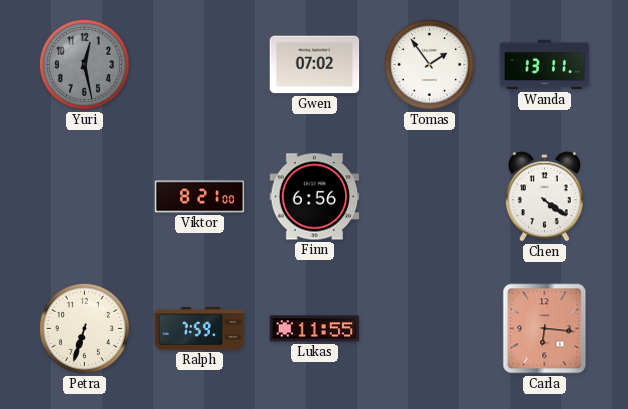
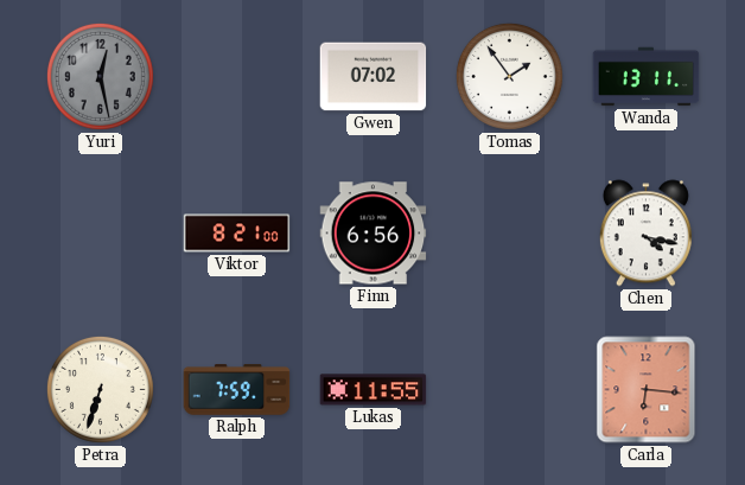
Chen: 4:21 -> 4:17 (645, 234)
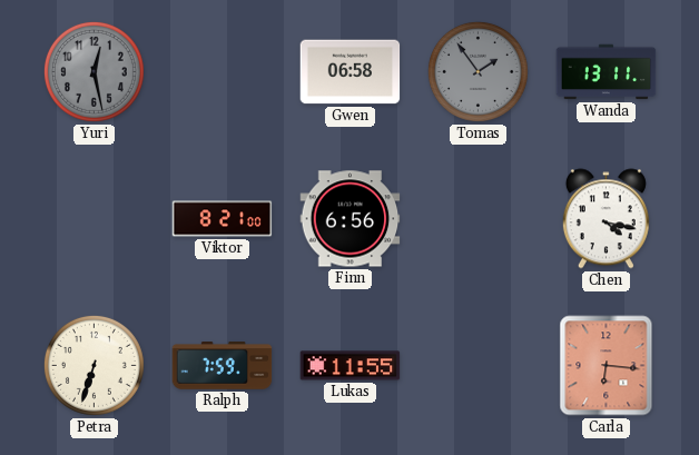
Gwen: 07:02 -> 06:58 (351, 72)
Tomas dial: white -> grey (478, 71)
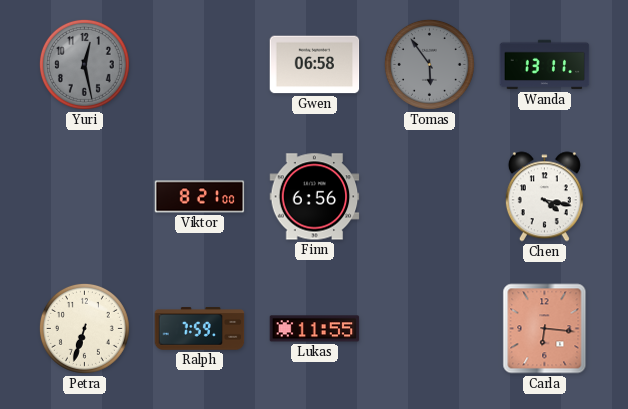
Tomas: 1:54 -> 5:54 (429, 64)
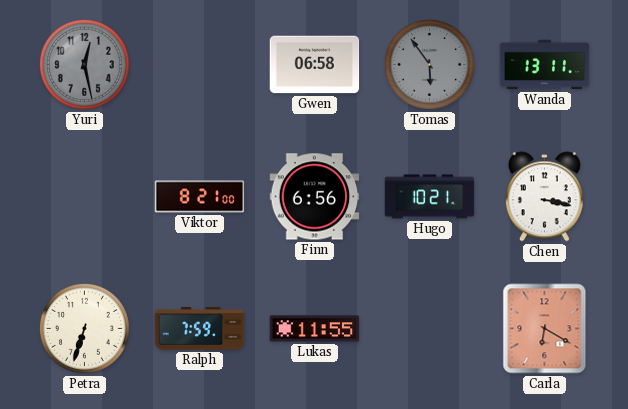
Hugo: none -> 10:21 (430, 197)
Chen: 4:17 -> 3:17 (544, 197)
Carla: 6:16 -> 6:20 (545, 329)
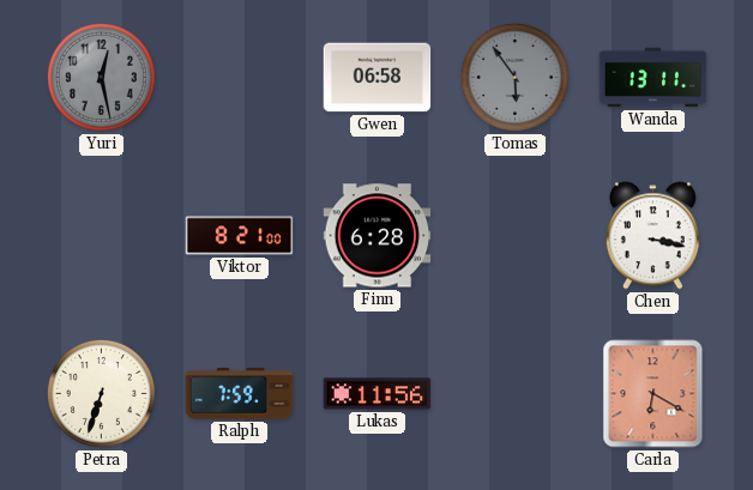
Finn: 6:56 -> 6:28 (378, 236)
Hugo: 10:21 -> none (430, 197)
Lukas: 11:55 -> 11:56 (378, 394)
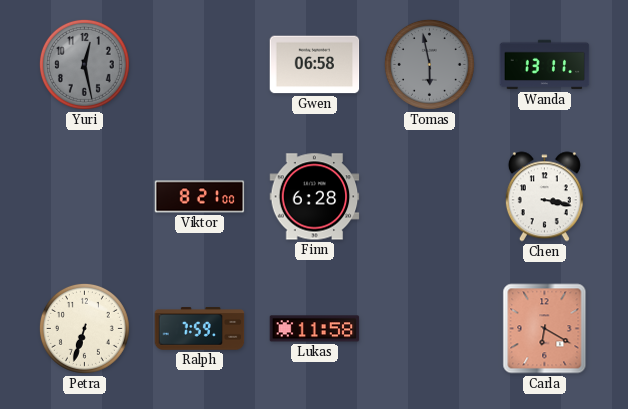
Tomas: 5:54 -> 5:58 (429, 64)
Lukas: 11:56 -> 11:58 (315, 329)
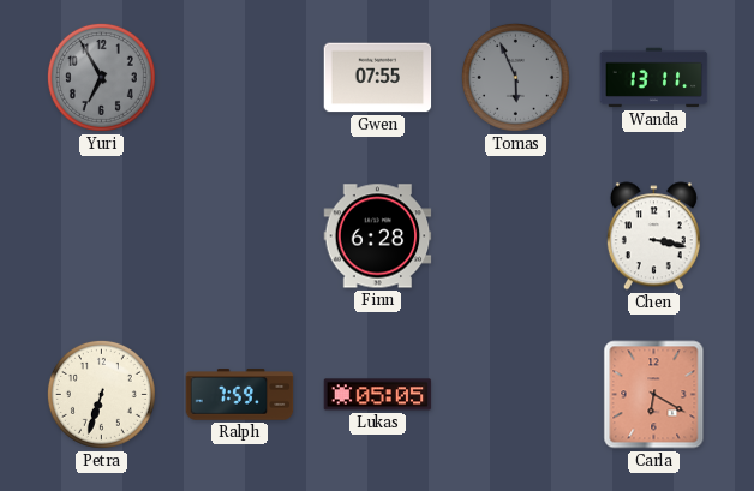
Yuri: 12:28 -> 6:55 (101, 77)
Gwen: 06:58 -> 07:55 (378, 78)
Tomas: 5:58 -> 5:56 (515, 77)
Viktor: 8:21 -> none (200, 197)
Lukas: 11:58 -> 05:05 (378, 395)
